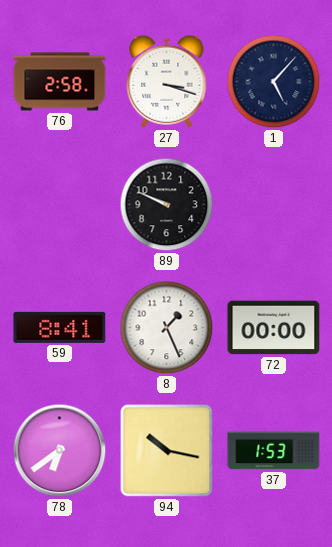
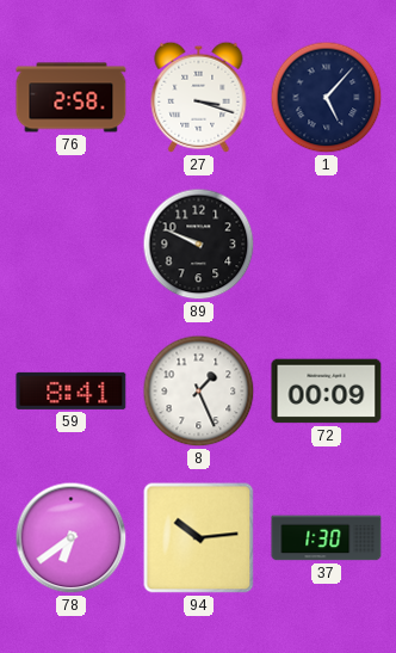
72: 00:00 -> 00:09 (327, 392)
94: 10:17 -> 10:14 (199, 538)
37: 1:53 -> 1:30 (327, 538)
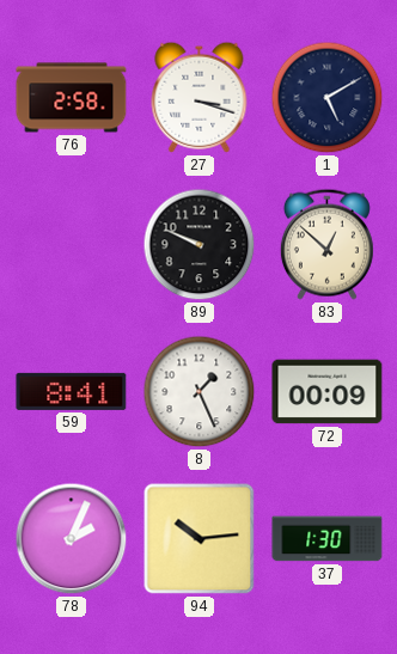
1: 5:07 -> 5:10 (328, 98)
83: none -> 12:52 (326, 244)
78: 6:39 -> 2:04 (72, 539)
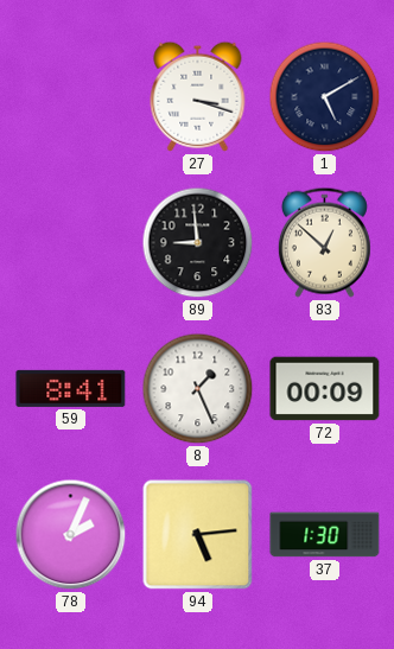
76: 2:58 -> none (72, 98)
89: 9:49 -> 8:59 (198, 243)
94: 10:14 -> 5:14 (198, 535)
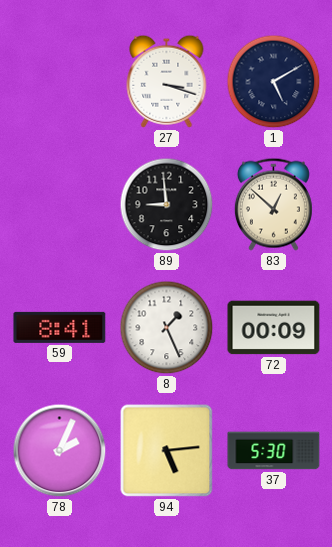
37: 1:30 -> 5:30 (274, 451)
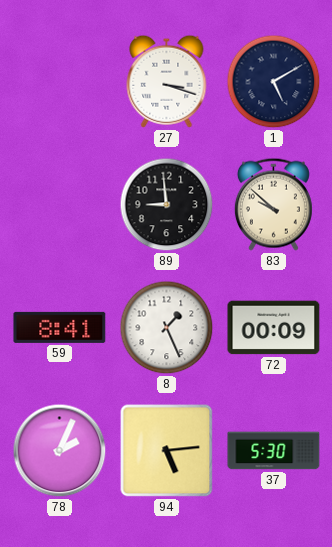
83: 12:52 -> 9:52 (273, 204)
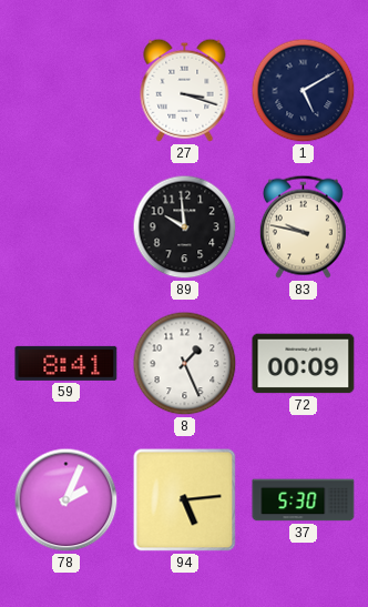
89: 8:59 -> 9:59 (185, 227)
83: 9:52 -> 9:47 (303, 226)
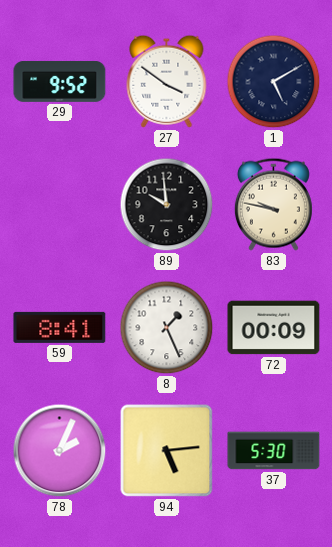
29: none -> 9:52 (60, 81)
27: 3:18 -> 3:51 (167, 81)
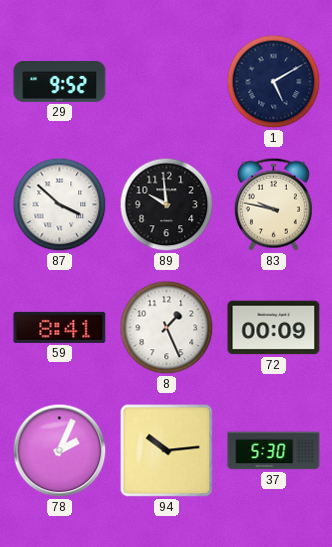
27: 3:51 -> none (167, 81)
87: none -> 3:52 (60, 205)
94: 5:14 -> 10:14 (167, 451)
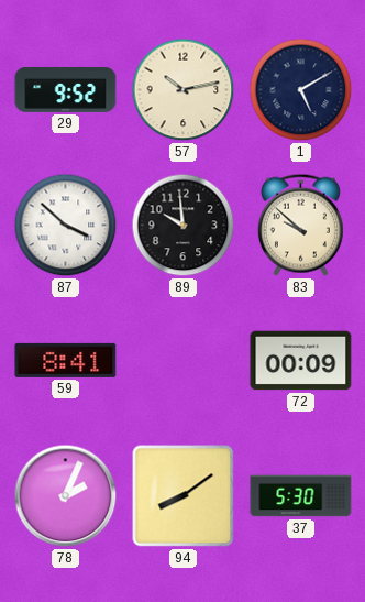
57: none -> 10:13 (184, 90)
83: 9:47 -> 9:52 (300, 225)
8: 1:26 -> none (167, 328)
94: 10:14 -> 8:09 (184, 496)
